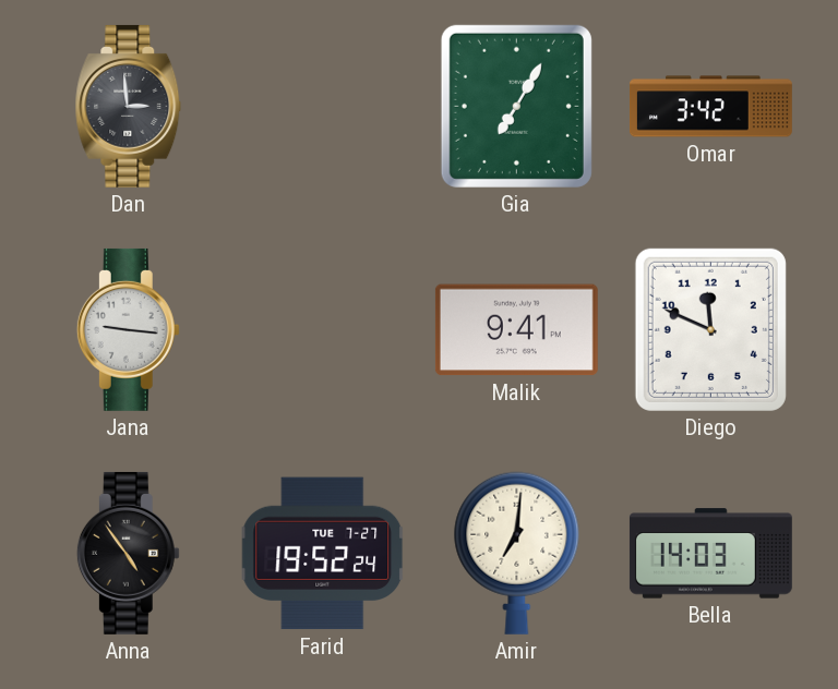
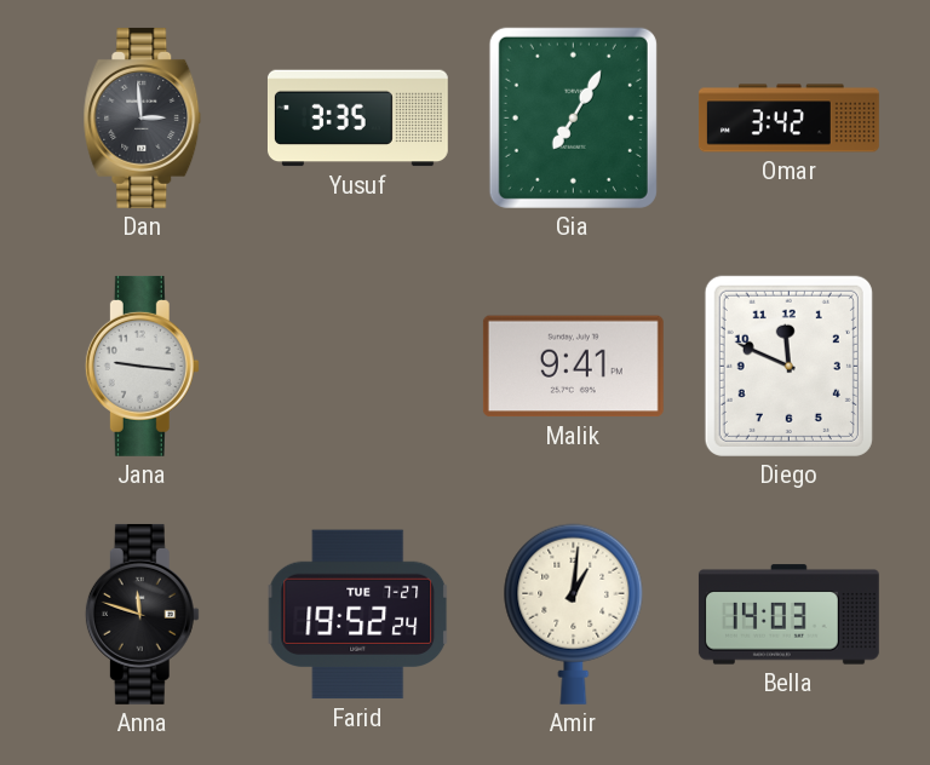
Yusuf: none -> 3:35 (357, 119)
Anna: 4:54 -> 11:48 (142, 614)
Amir: 7:01 -> 1:01 (574, 614)
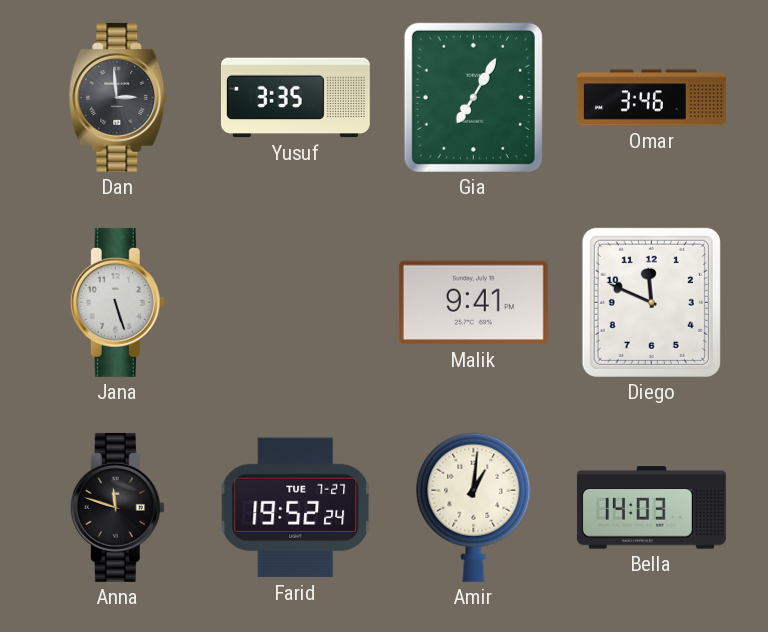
Omar: 3:42 -> 3:46 (651, 98)
Jana: 9:16 -> 5:27 (117, 302)
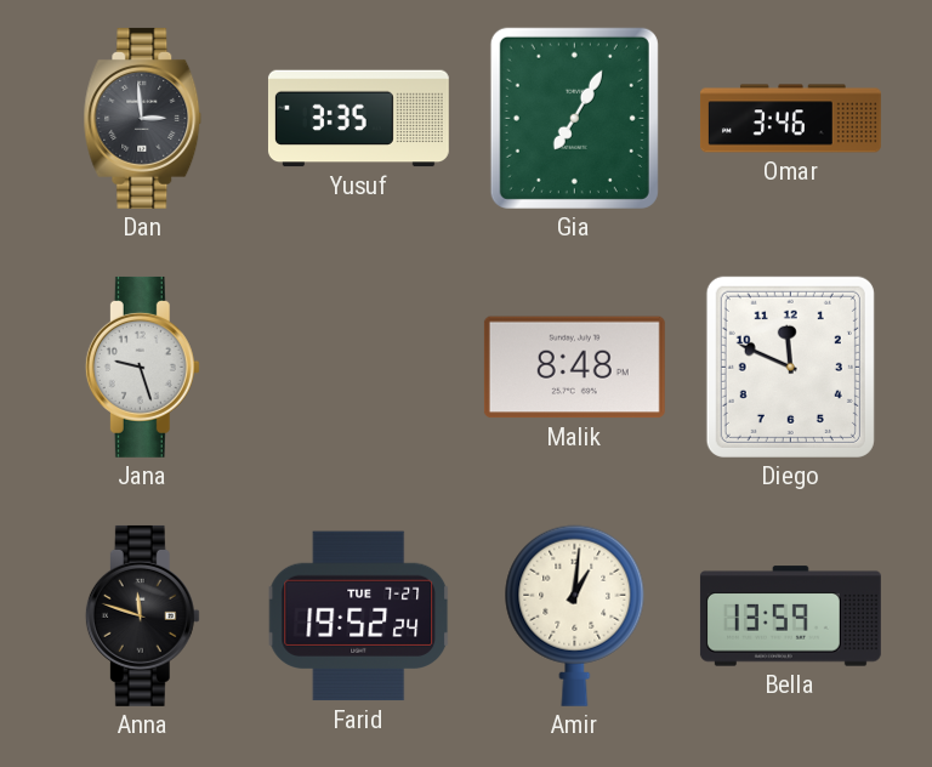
Jana: 5:27 -> 9:27 (142, 367)
Malik: 9:41 -> 8:48 (574, 368)
Bella: 14:03 -> 13:59 (790, 617)
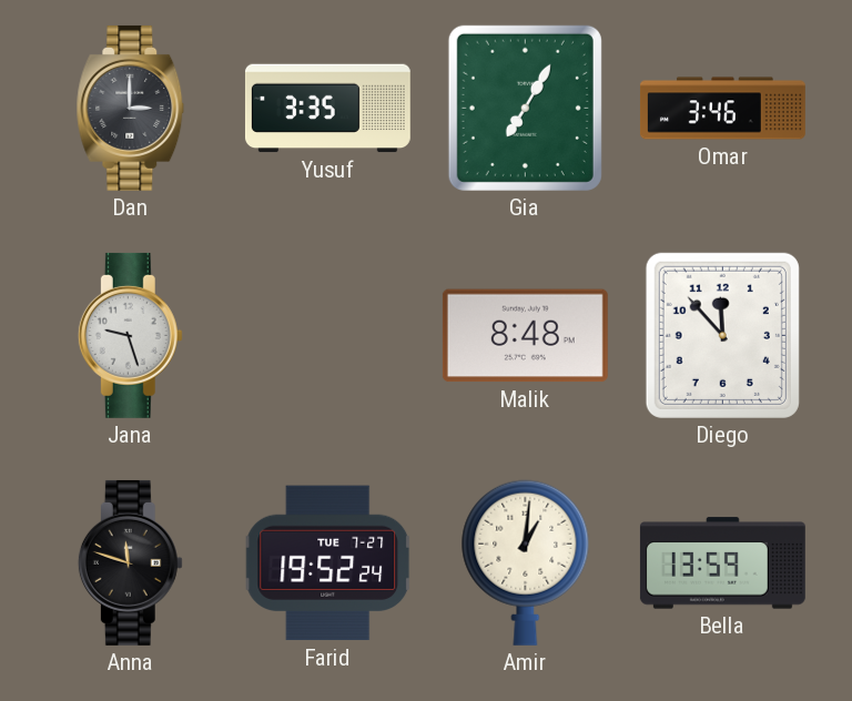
Dan: 2:59 -> 3:00 (131, 108)
Diego: 11:49 -> 11:53 (722, 335)
